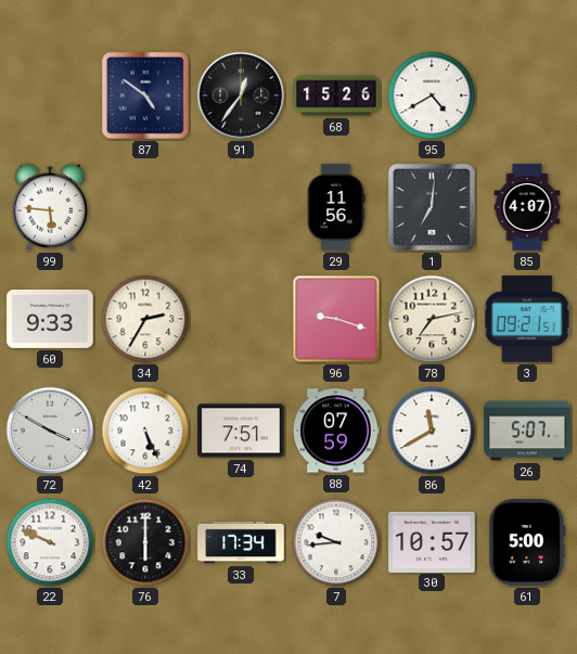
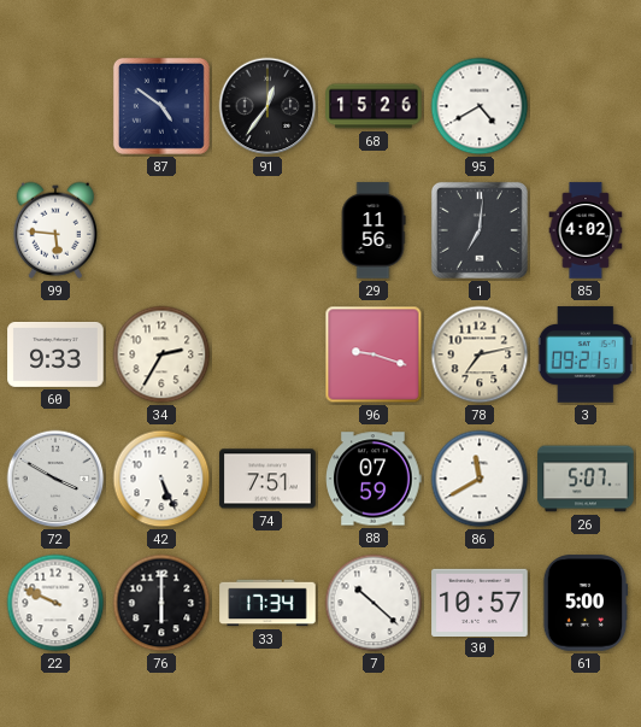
85: 4:07 -> 4:02 (586, 230)
7: 9:44 -> 10:22 (374, 603)
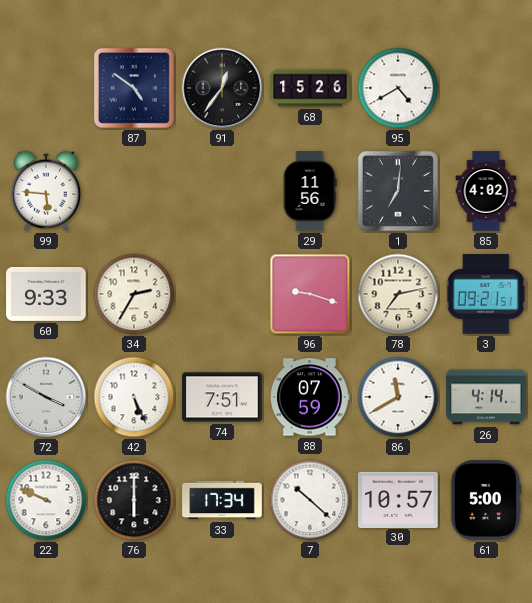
26: 5:07 -> 4:14 (486, 397)
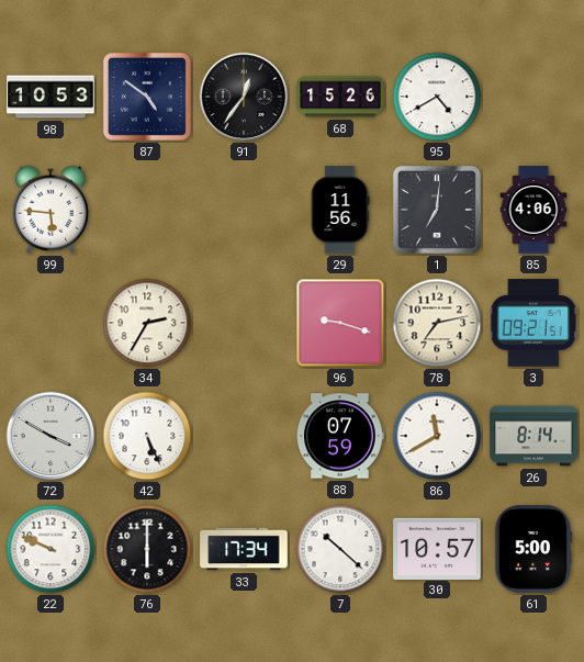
98: none -> 10:53 (50, 97)
85: 4:02 -> 4:06 (534, 210)
60: 9:33 -> none (46, 294)
74: 7:51 -> none (222, 397)
26: 4:14 -> 8:14 (534, 436)
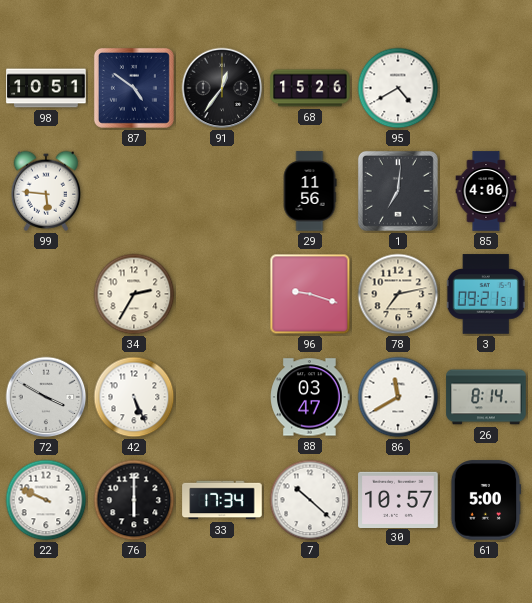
98: 10:53 -> 10:51 (46, 88)
88: 07:59 -> 03:47 (310, 397)
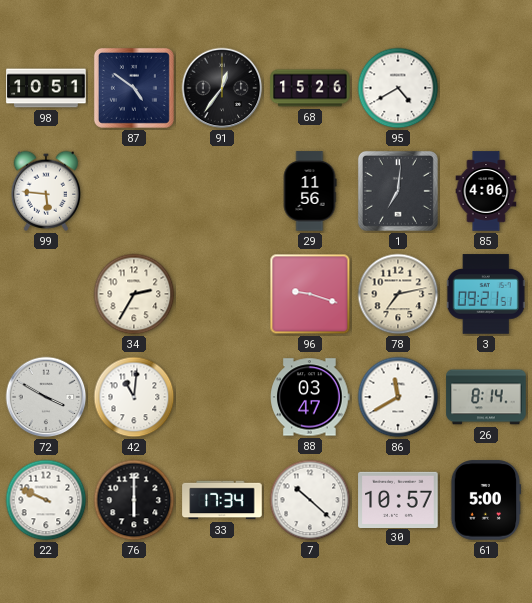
42: 5:26 -> 11:01 (134, 397)
